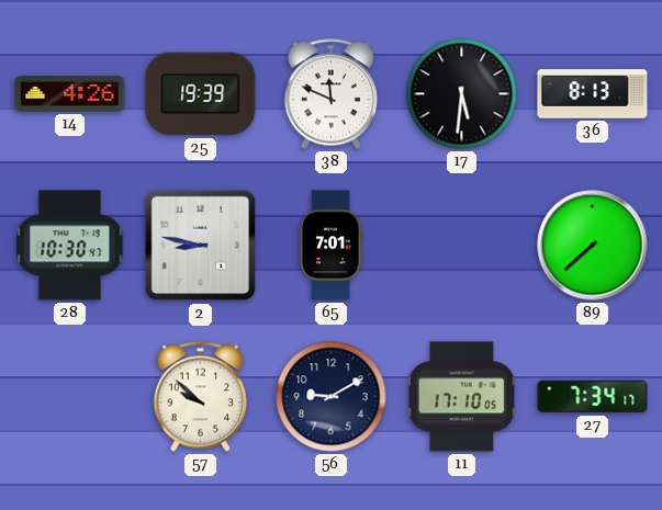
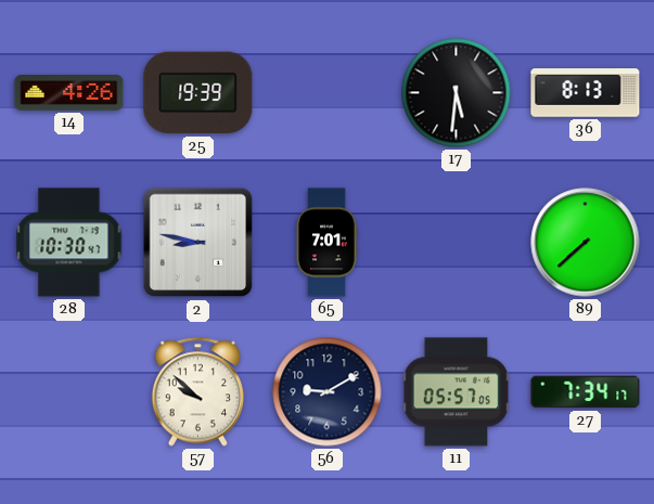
38: 11:49 -> none (330, 94)
11: 17:10 -> 05:57 (457, 392)
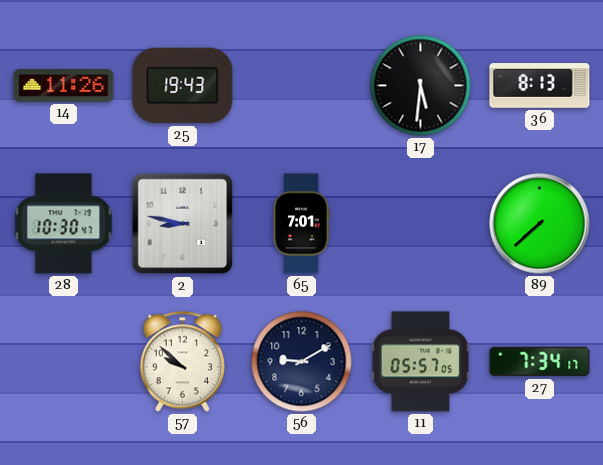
14: 4:26 -> 11:26 (64, 86)
25: 19:39 -> 19:43 (183, 86)
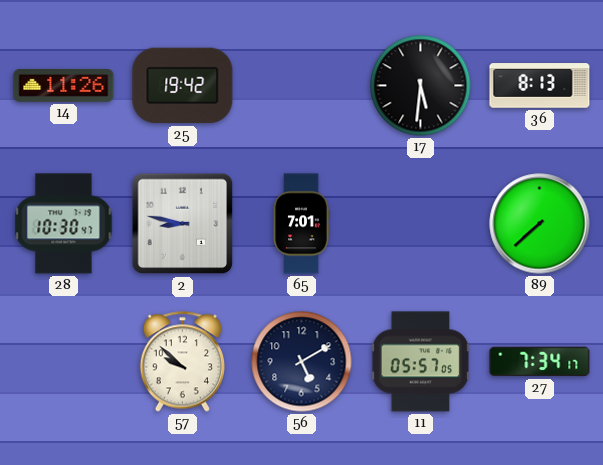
25: 19:43 -> 19:42 (183, 86)
56: 9:10 -> 5:10 (302, 362)
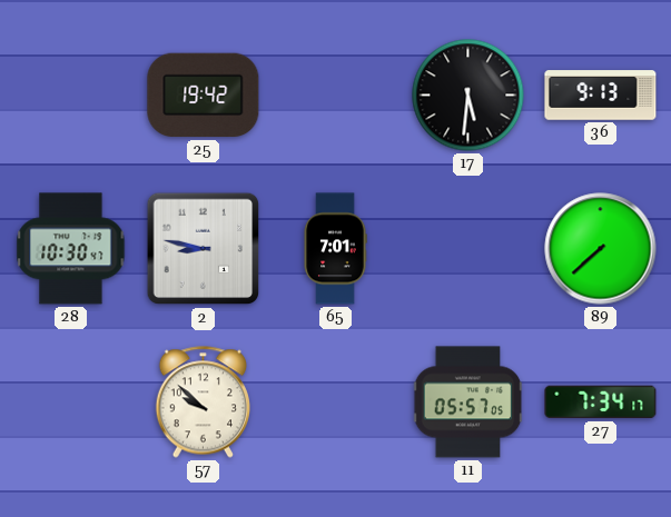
14: 11:26 -> none (64, 86)
36: 8:13 -> 9:13 (601, 96)
56: 5:10 -> none (302, 362)
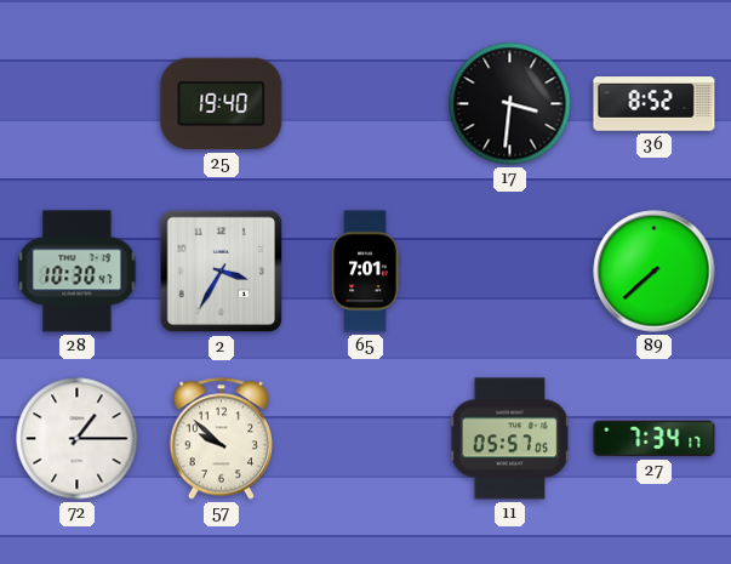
25: 19:42 -> 19:40 (222, 104)
17: 5:31 -> 3:31 (510, 104)
36: 9:13 -> 8:52 (655, 104)
2: 8:47 -> 3:35 (222, 272)
72: none -> 1:15 (78, 439)
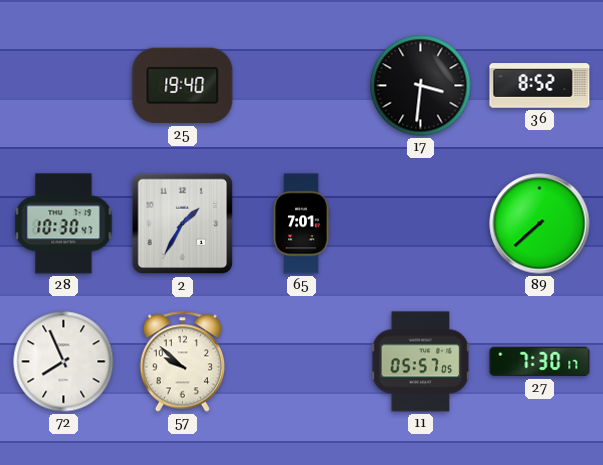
2: 3:35 -> 1:35 (183, 224)
72: 1:15 -> 7:56 (64, 362)
27: 7:34 -> 7:30 (540, 362)
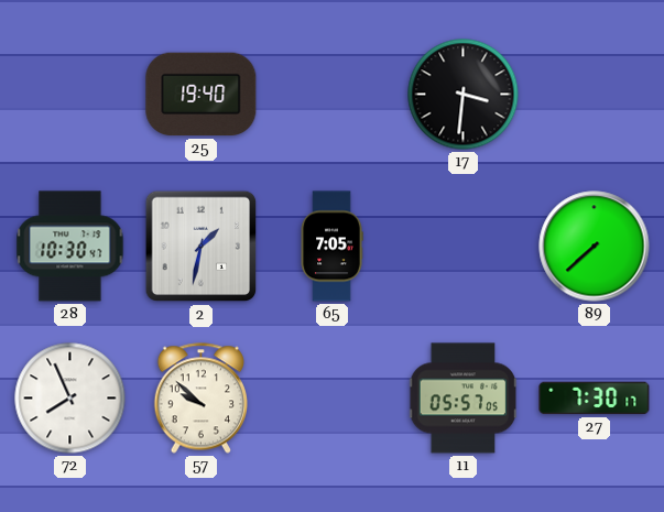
36: 8:52 -> none (540, 86)
2: 1:35 -> 1:32 (202, 247)
65: 7:01 -> 7:05 (331, 247)
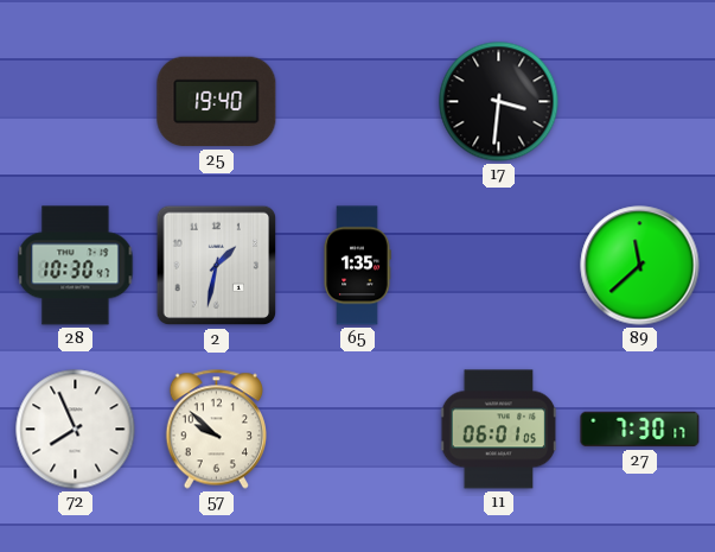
65: 7:05 -> 1:35 (357, 266)
89: 7:38 -> 11:38 (640, 266)
11: 05:57 -> 06:01 (499, 430)
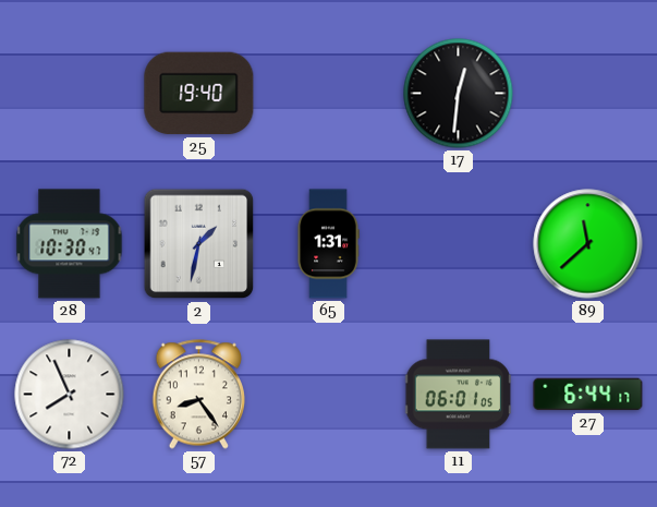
17: 3:31 -> 12:31 (459, 94)
65: 1:35 -> 1:31 (328, 244)
57: 9:52 -> 8:24 (198, 395)
27: 7:30 -> 6:44 (588, 395)
